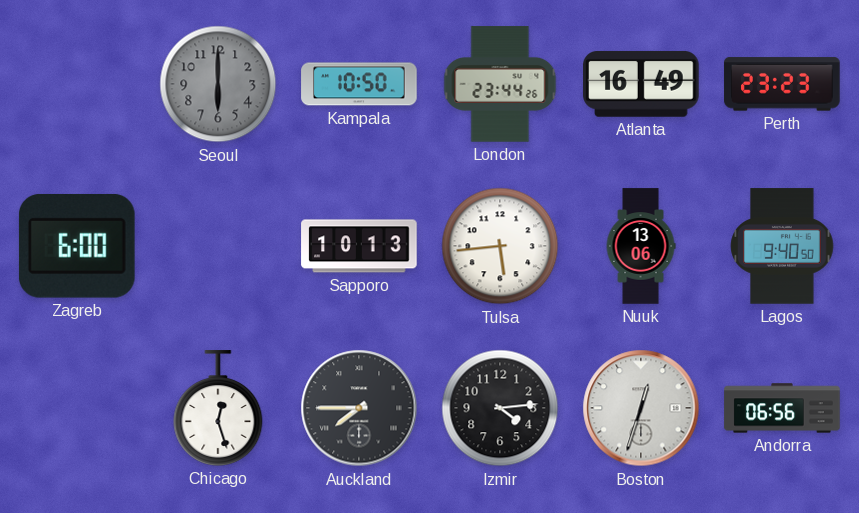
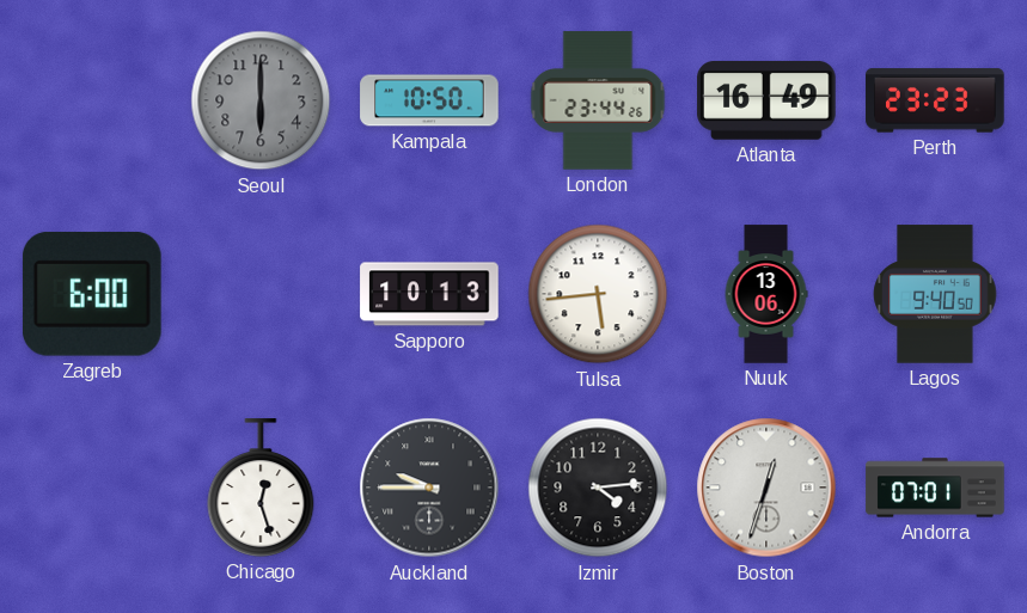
Auckland: 7:45 -> 9:45 (429, 488)
Andorra: 06:56 -> 07:01 (935, 488)
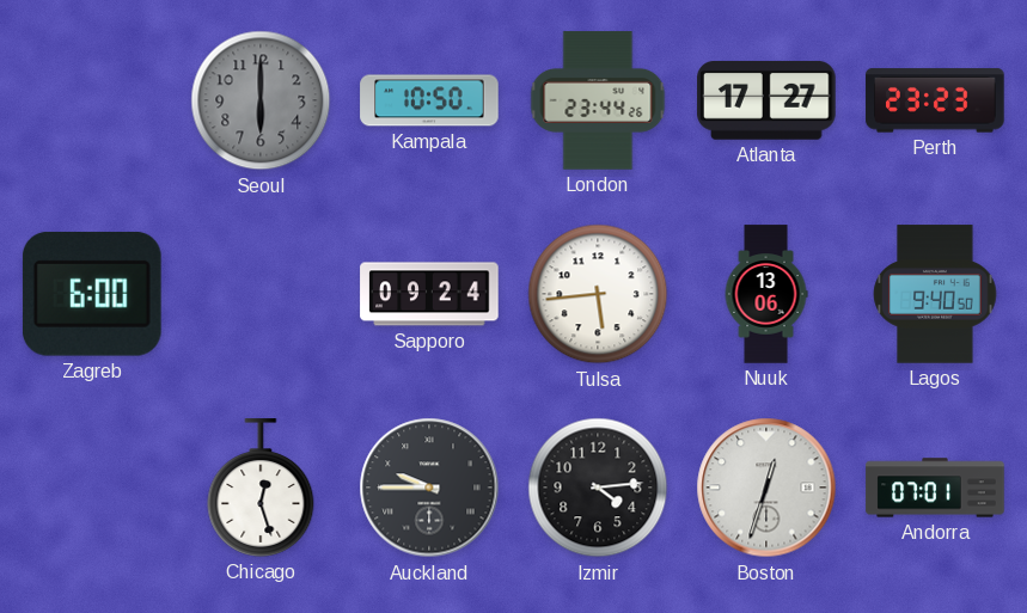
Atlanta: 16:49 -> 17:27 (766, 100)
Sapporo: 10:13 -> 09:24 (429, 294)
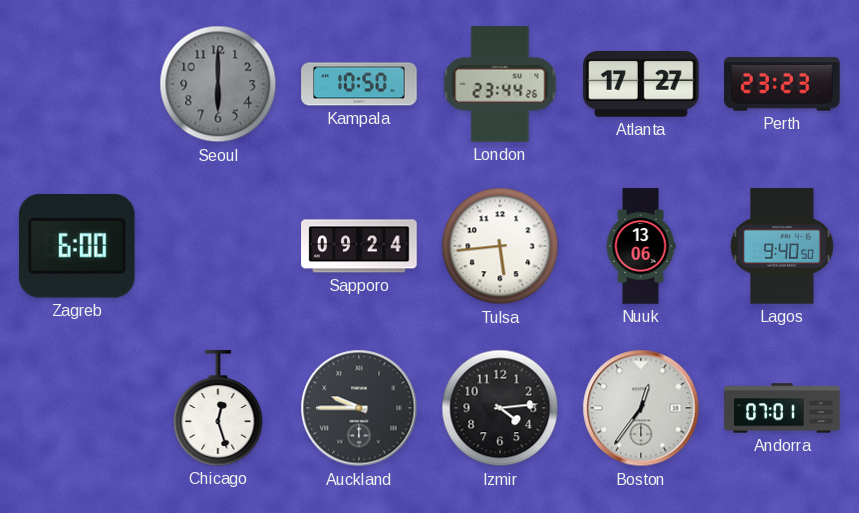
Boston: 12:33 -> 12:36 (641, 408)
